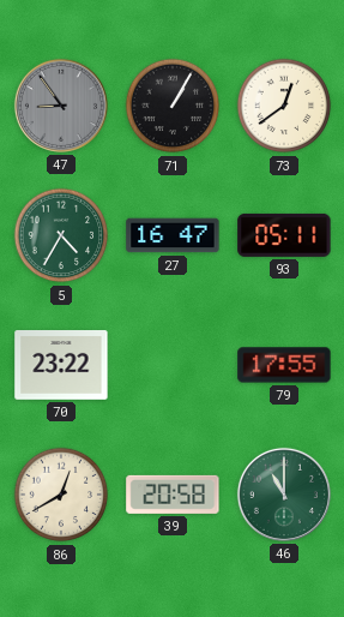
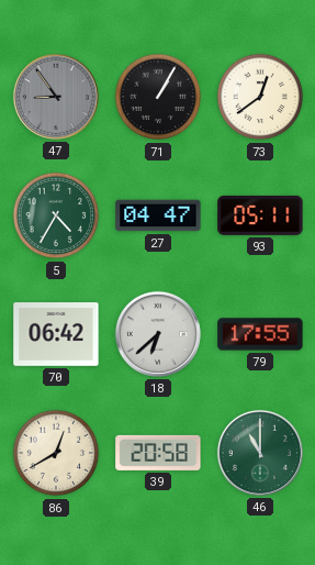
27: 16:47 -> 04:47 (158, 215)
70: 23:22 -> 06:42 (56, 335)
18: none -> 6:38 (158, 334)
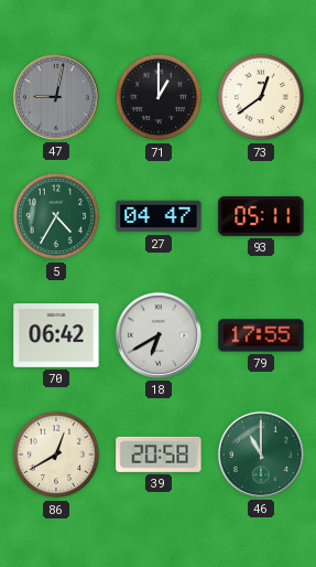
47: 8:54 -> 9:02 (56, 97)
71: 1:05 -> 1:00 (159, 97)
18: 6:38 -> 6:40 (159, 335)
